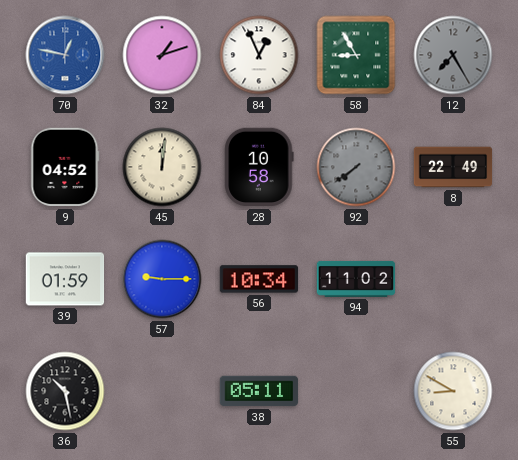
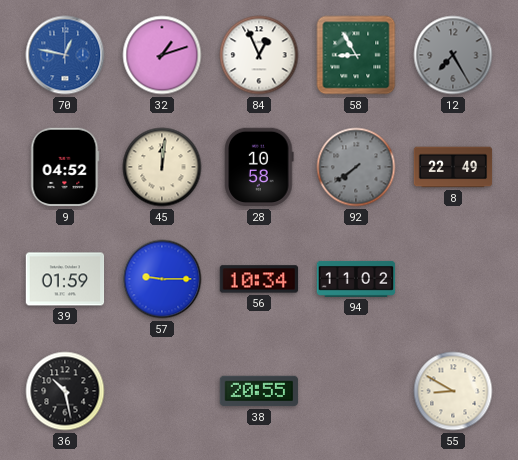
38: 05:11 -> 20:55 (259, 391)
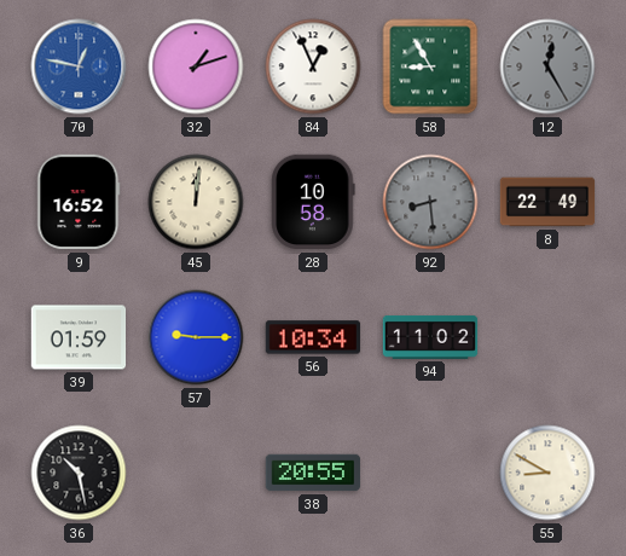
12: 7:25 -> 12:25 (547, 66)
9: 04:52 -> 16:52 (79, 202)
92: 7:39 -> 8:29 (430, 202)
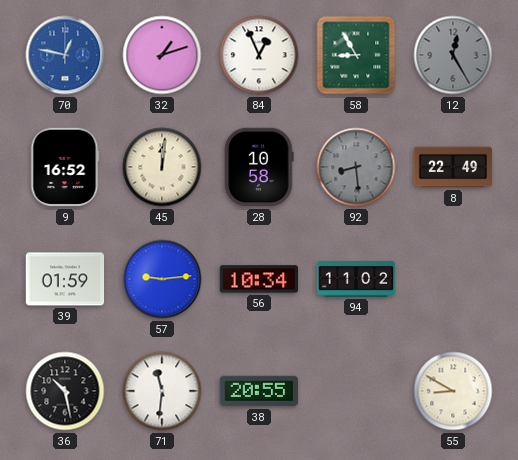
57: 9:15 -> 9:14 (162, 279)
71: none -> 11:31 (162, 391)
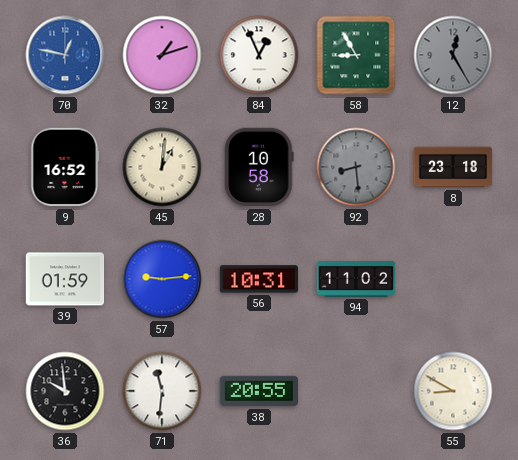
45: 12:01 -> 1:01 (162, 167)
8: 22:49 -> 23:18 (453, 167)
56: 10:34 -> 10:31 (259, 279)
36: 10:28 -> 9:59 (65, 391)
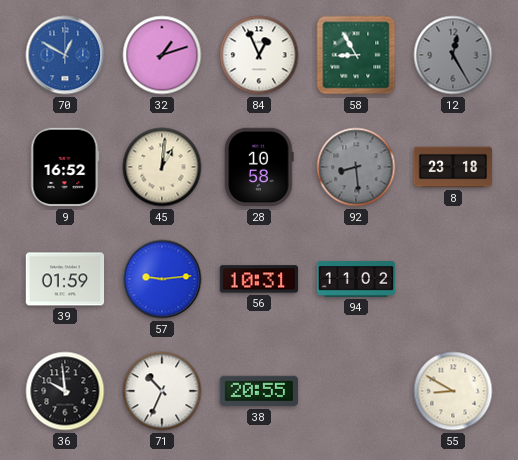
70: 12:47 -> 12:50 (65, 55)
71: 11:31 -> 10:34 (162, 391)
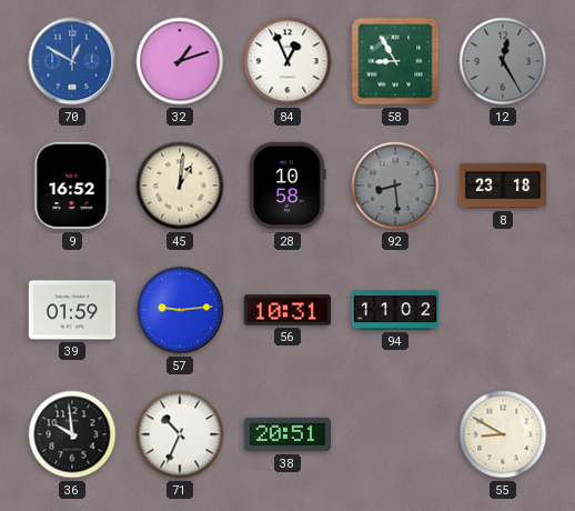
38: 20:55 -> 20:51 (287, 434)
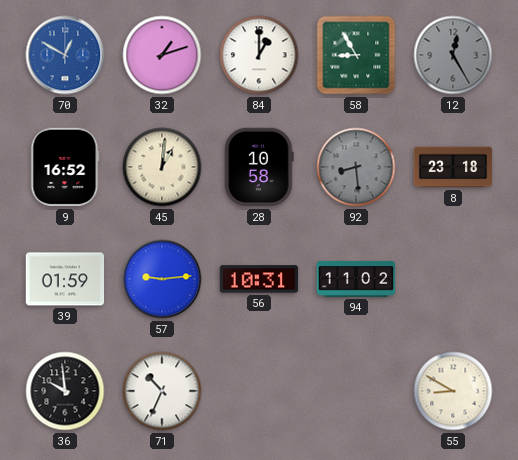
84: 12:56 -> 1:00 (259, 55)
38: 20:51 -> none (287, 434)
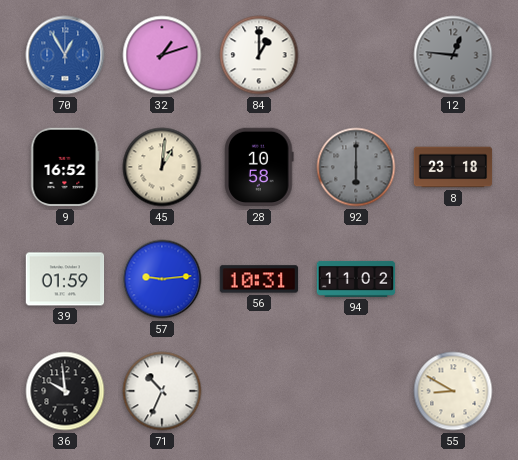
70: 12:50 -> 12:55 (65, 55)
58: 8:55 -> none (356, 55)
12: 12:25 -> 12:46 (453, 55)
92: 8:29 -> 6:00 (356, 167)
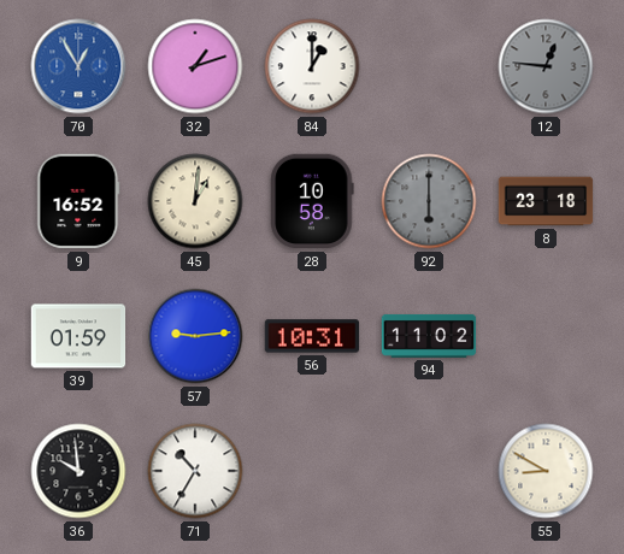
71: 10:34 -> 10:35 (195, 471)
